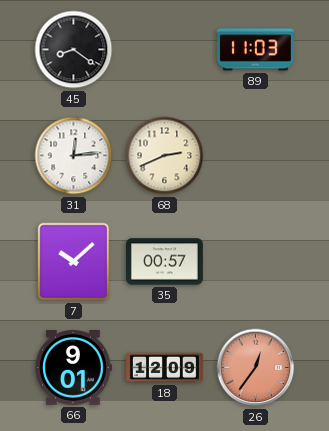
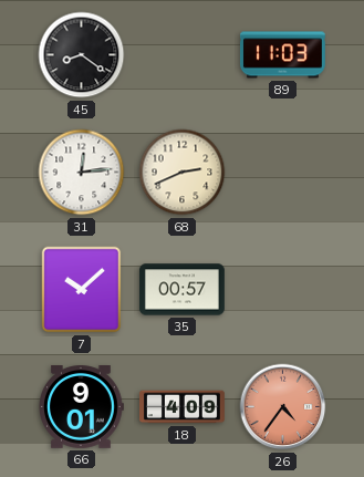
18: 12:09 -> 4:09 (183, 407)
26: 12:36 -> 4:36 (283, 407)
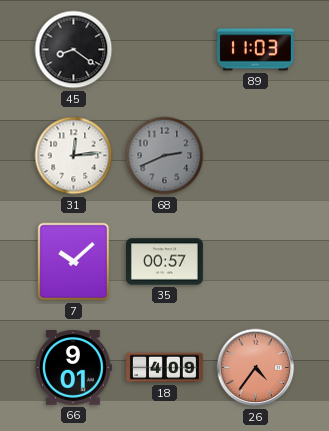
68 dial: cream -> grey (165, 156)
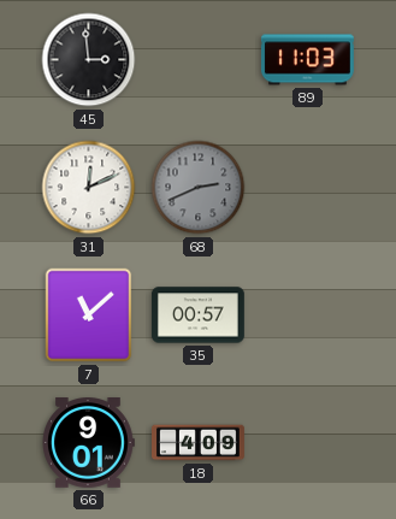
45: 8:21 -> 2:59 (89, 60)
31: 12:14 -> 12:11 (89, 188)
7: 10:08 -> 11:08 (89, 315)
26: 4:36 -> none (256, 368)
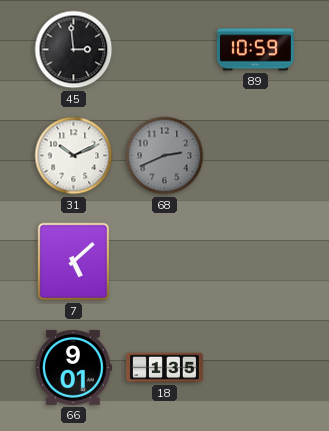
89: 11:03 -> 10:59 (255, 50)
31: 12:11 -> 10:11 (74, 156)
7: 11:08 -> 5:08 (74, 262)
35: 00:57 -> none (197, 315)
18: 4:09 -> 1:35 (165, 368)
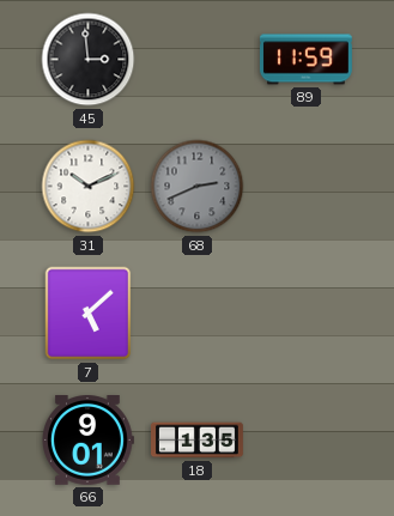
89: 10:59 -> 11:59 (305, 60)
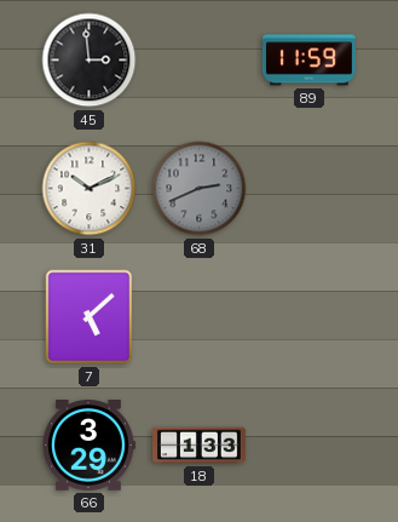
66: 9:01 -> 3:29 (88, 446)
18: 1:35 -> 1:33 (200, 446)
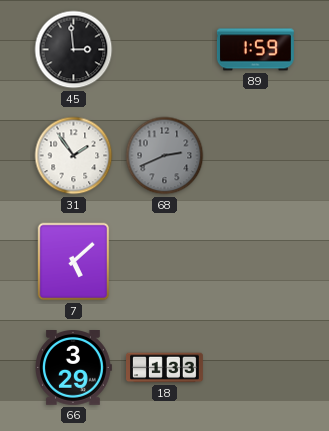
89: 11:59 -> 1:59 (255, 50)
31: 10:11 -> 1:54 (74, 156)
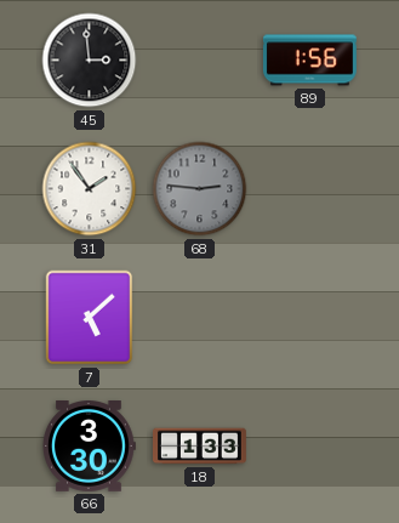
89: 1:59 -> 1:56 (309, 61)
68: 2:41 -> 2:46 (200, 189)
66: 3:29 -> 3:30 (89, 447)
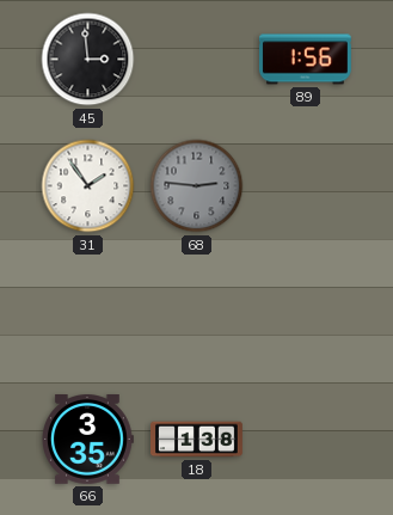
7: 5:08 -> none (90, 318)
66: 3:30 -> 3:35 (87, 440)
18: 1:33 -> 1:38 (197, 440)
